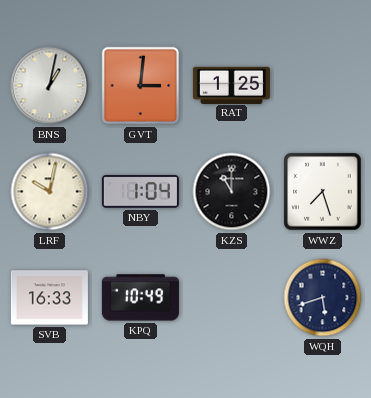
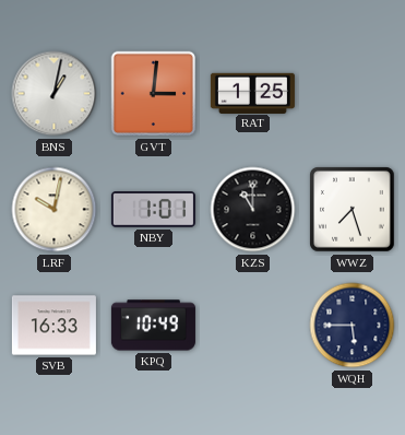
NBY: 1:04 -> 1:01 (153, 210)
WQH: 5:42 -> 5:45 (353, 326)
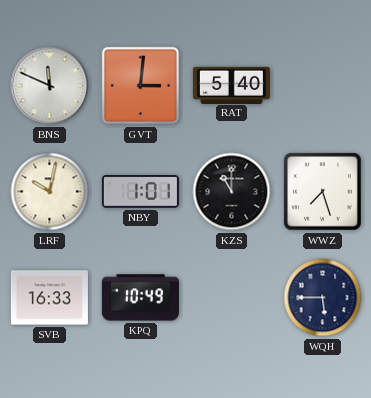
BNS: 1:02 -> 11:49 (50, 86)
RAT: 1:25 -> 5:40 (231, 85)
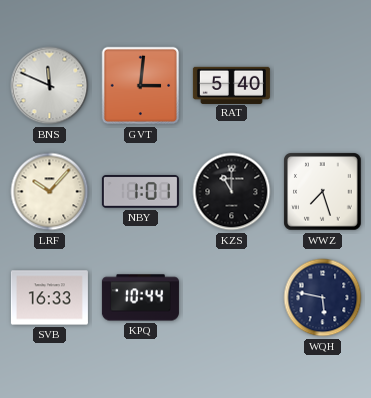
LRF: 10:02 -> 10:07 (50, 192)
KPQ: 10:49 -> 10:44 (140, 298)
WQH: 5:45 -> 5:47 (323, 298)
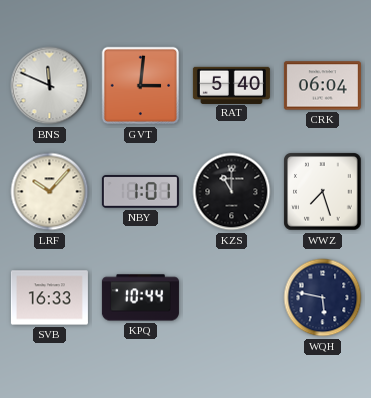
CRK: none -> 06:04 (322, 86)
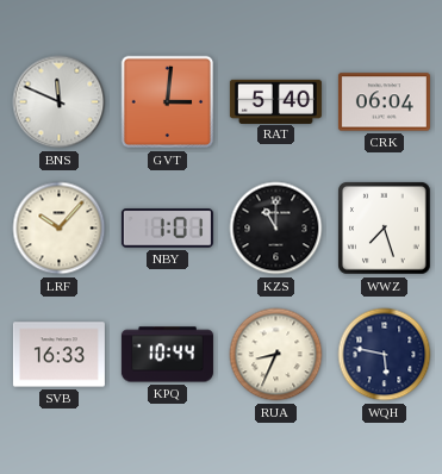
RUA: none -> 8:34 (276, 355)
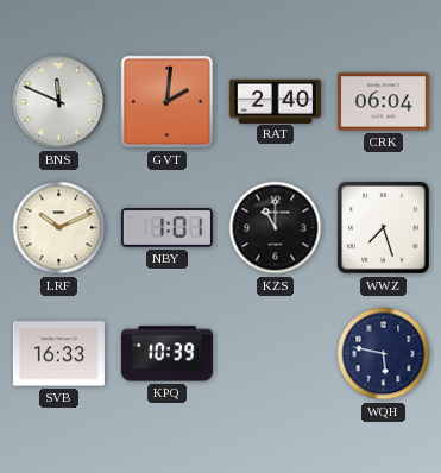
GVT: 3:01 -> 2:01 (168, 102)
RAT: 5:40 -> 2:40 (275, 101)
LRF: 10:07 -> 10:11 (59, 228)
KPQ: 10:44 -> 10:39 (166, 354)
RUA: 8:34 -> none (276, 355)
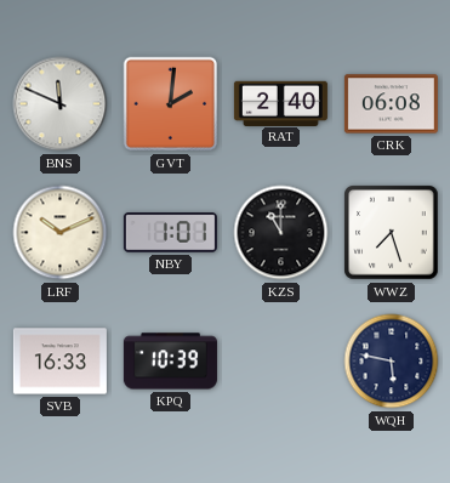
CRK: 06:04 -> 06:08 (391, 104)
